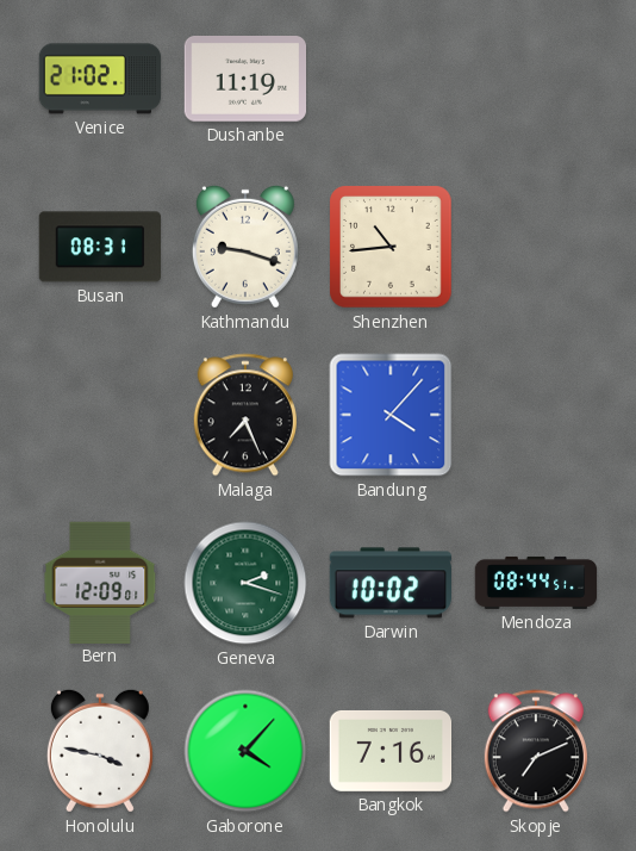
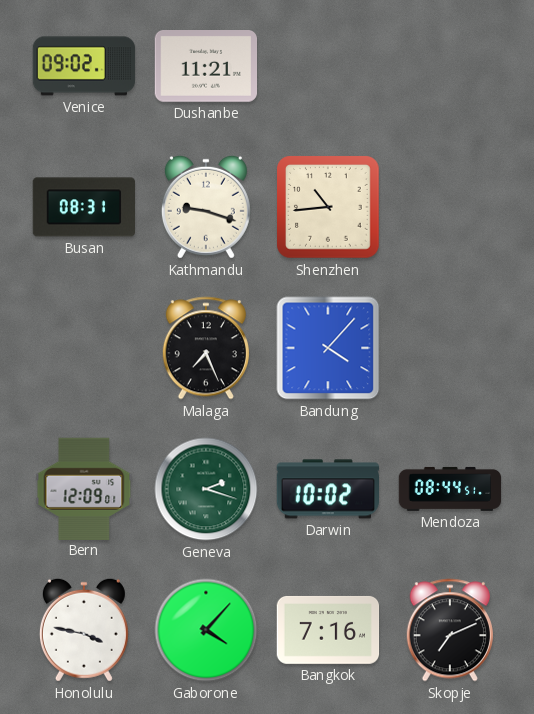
Venice: 21:02 -> 09:02 (84, 66)
Dushanbe: 11:19 -> 11:21 (205, 67)
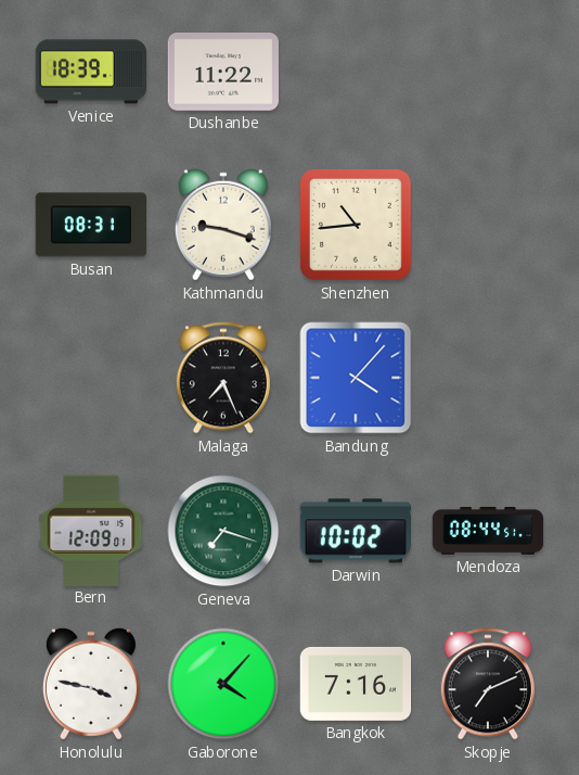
Venice: 09:02 -> 18:39 (91, 72)
Dushanbe: 11:21 -> 11:22 (222, 73)
Geneva: 2:18 -> 7:18 (223, 531)
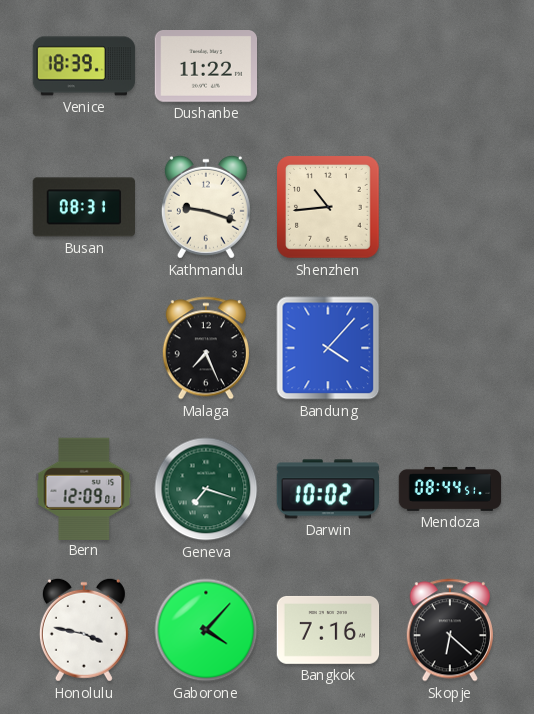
Skopje: 7:11 -> 6:22 (450, 630)
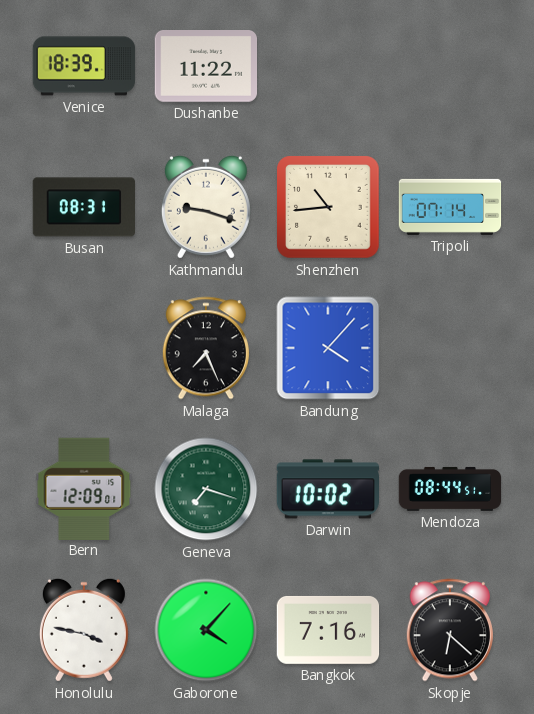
Tripoli: none -> 07:14 (450, 207)
